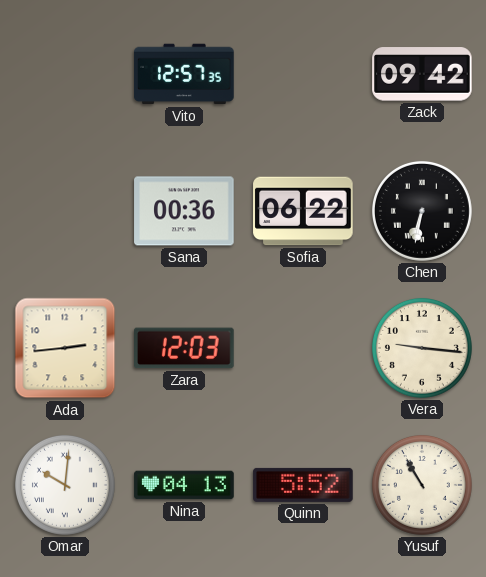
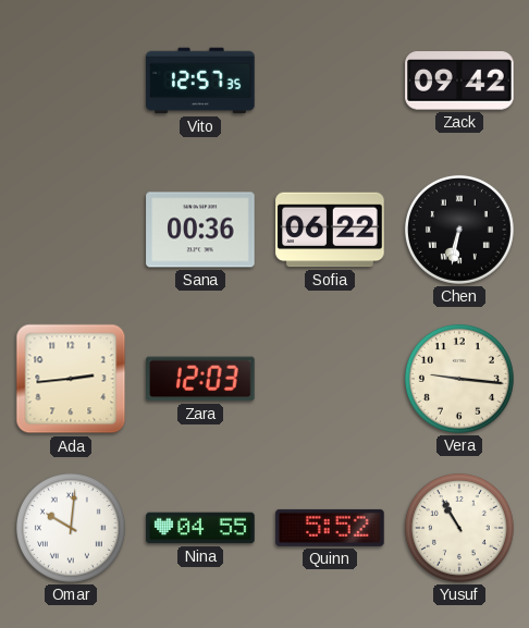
Nina: 04:13 -> 04:55 (200, 528)
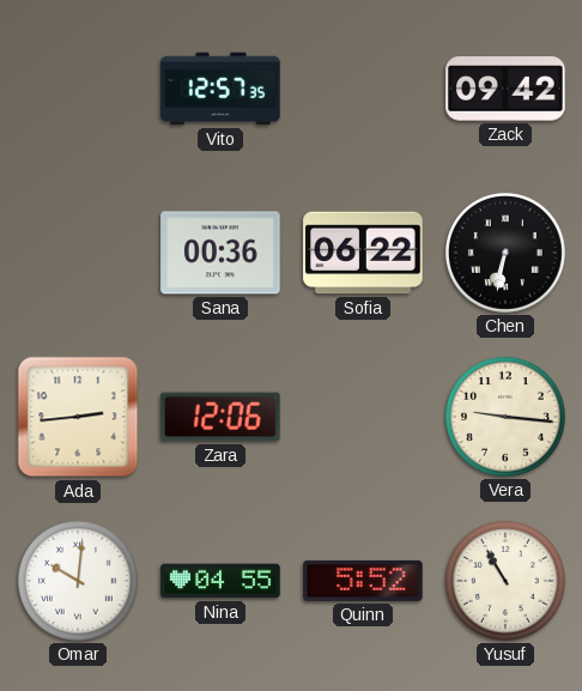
Zara: 12:03 -> 12:06 (220, 417)
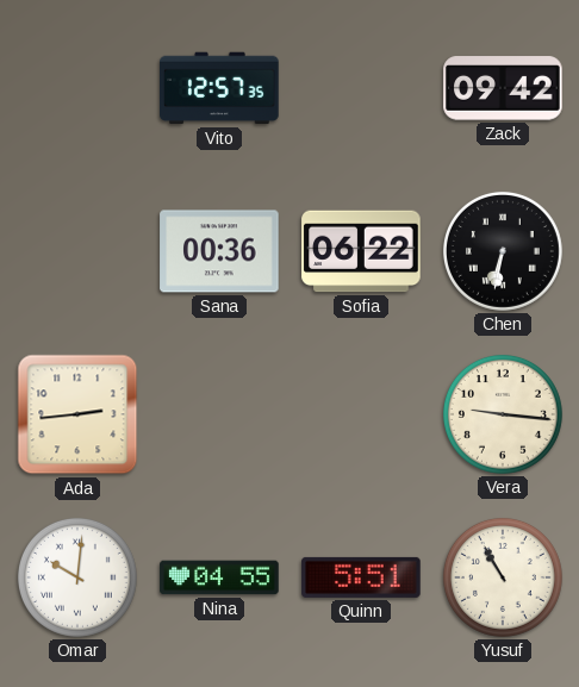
Zara: 12:06 -> none (220, 417)
Quinn: 5:52 -> 5:51 (361, 577)
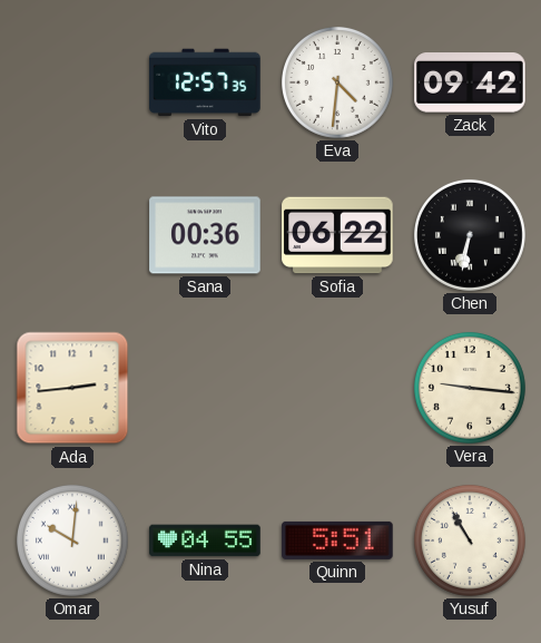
Eva: none -> 4:31 (337, 82)
